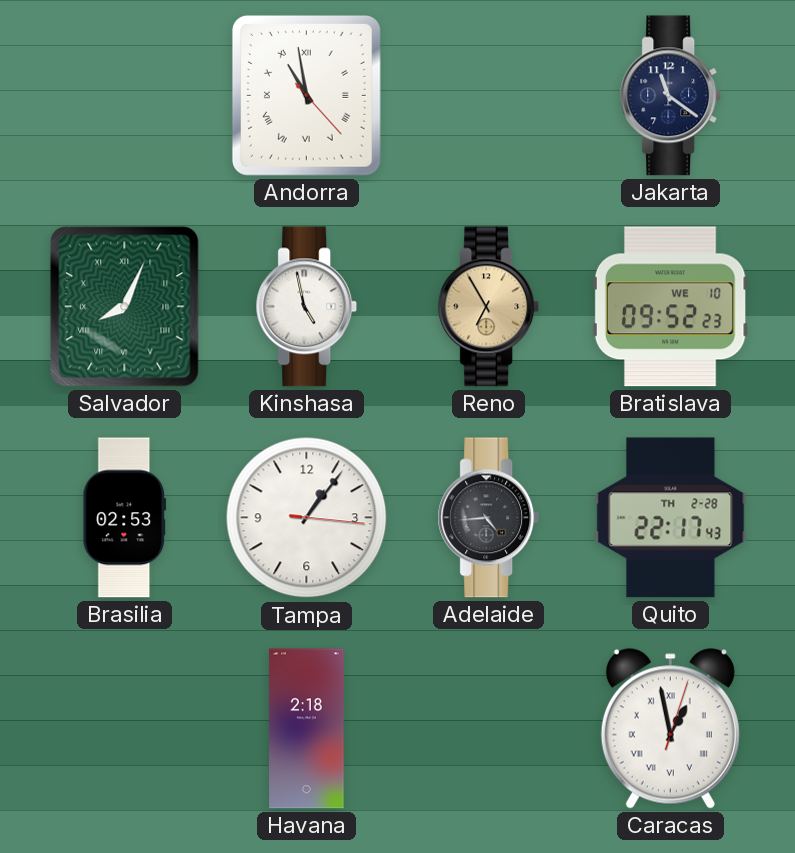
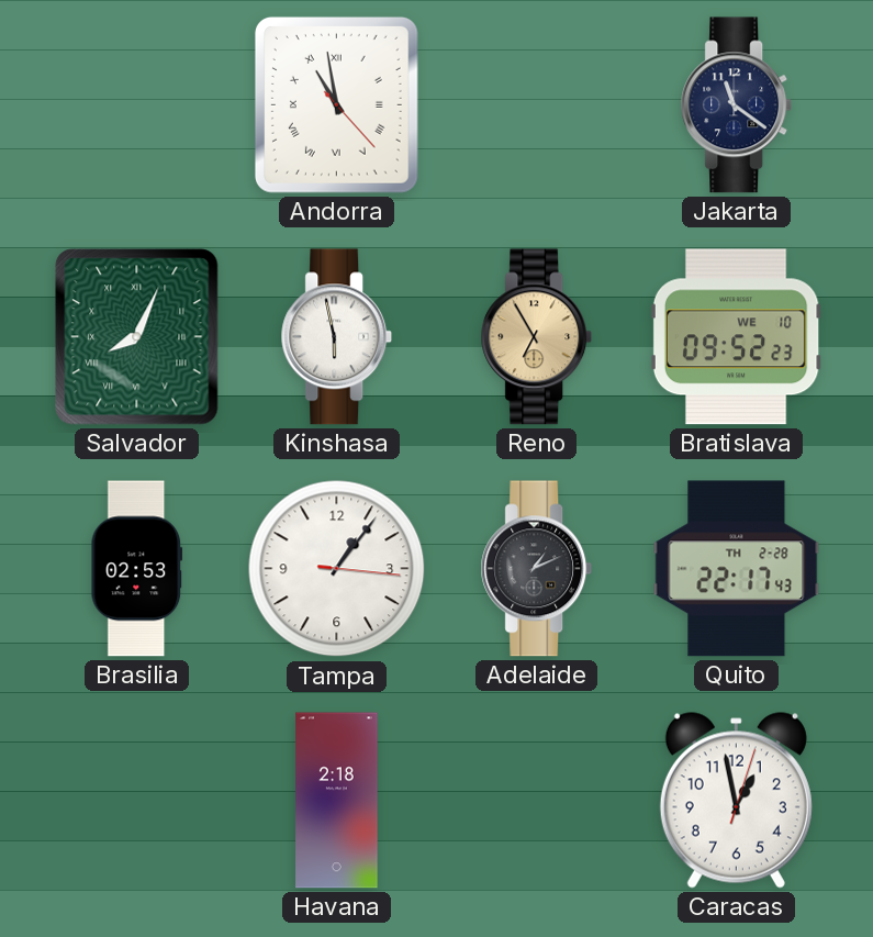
Kinshasa: 4:58 -> 5:58 (337, 337)
Adelaide: 4:44 -> 1:11 (537, 569)
Caracas numerals: Roman -> Arabic (736, 801)
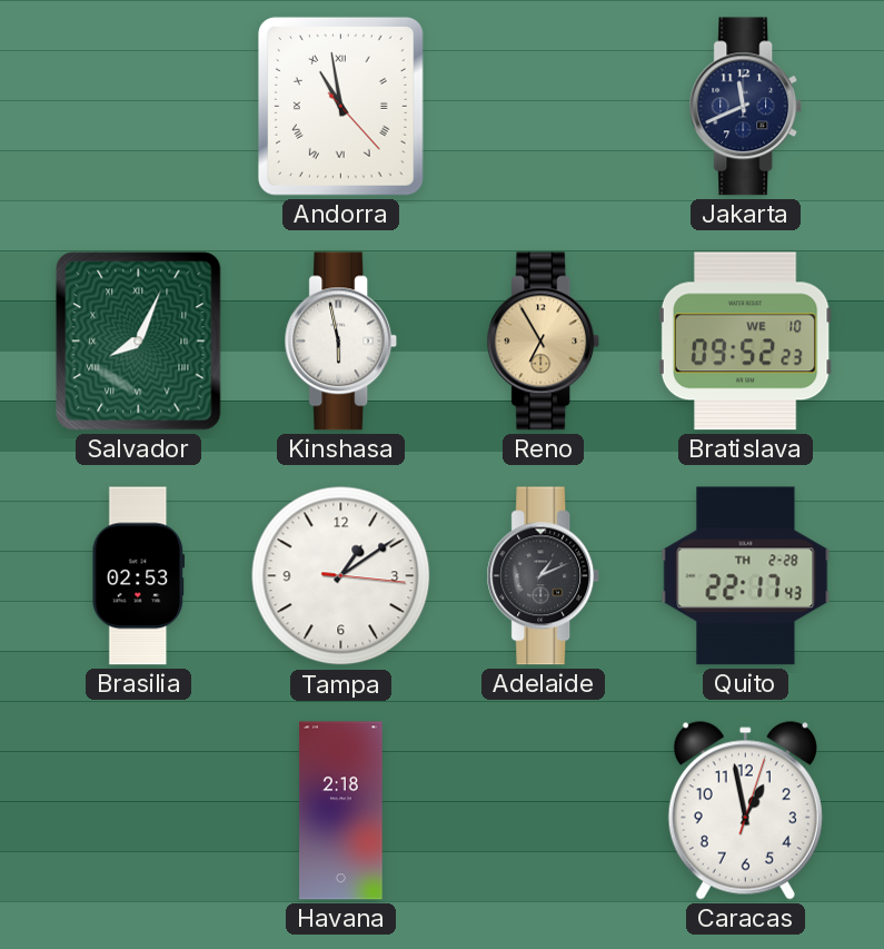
Jakarta: 11:21 -> 11:41 (746, 107)
Tampa: 1:06 -> 1:09 (341, 576)
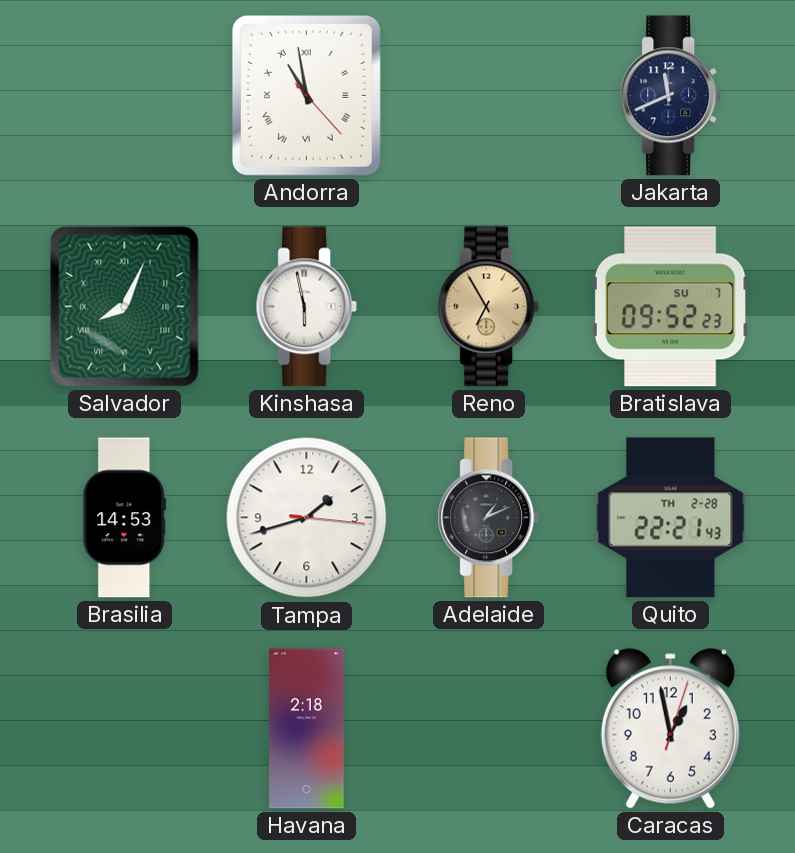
Bratislava date: WE 10 -> SU 7 (670, 307)
Brasilia: 02:53 -> 14:53 (125, 518)
Tampa: 1:09 -> 1:42 (307, 518)
Quito: 22:17 -> 22:21 (671, 518)
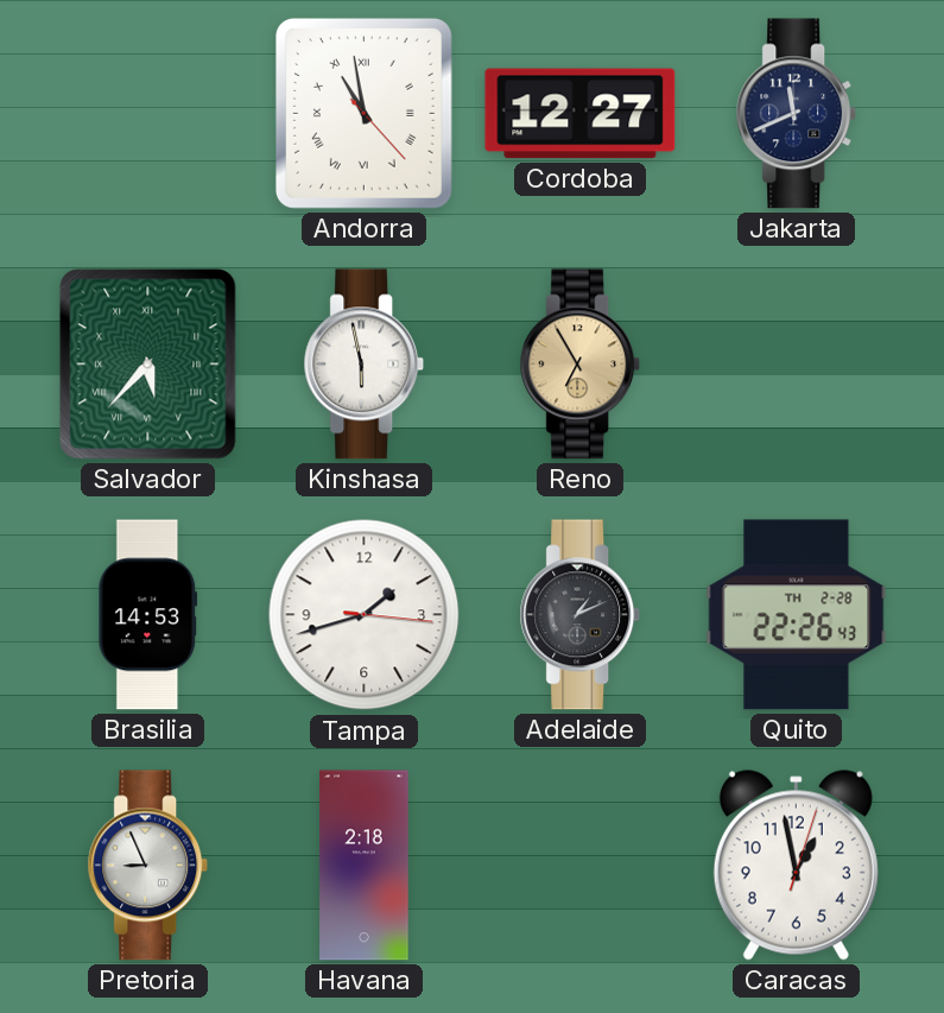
Cordoba: none -> 12:27 (581, 114)
Salvador: 8:04 -> 5:37 (148, 365)
Bratislava: 09:52 -> none (670, 307)
Quito: 22:21 -> 22:26 (797, 615)
Pretoria: none -> 8:56 (148, 866)
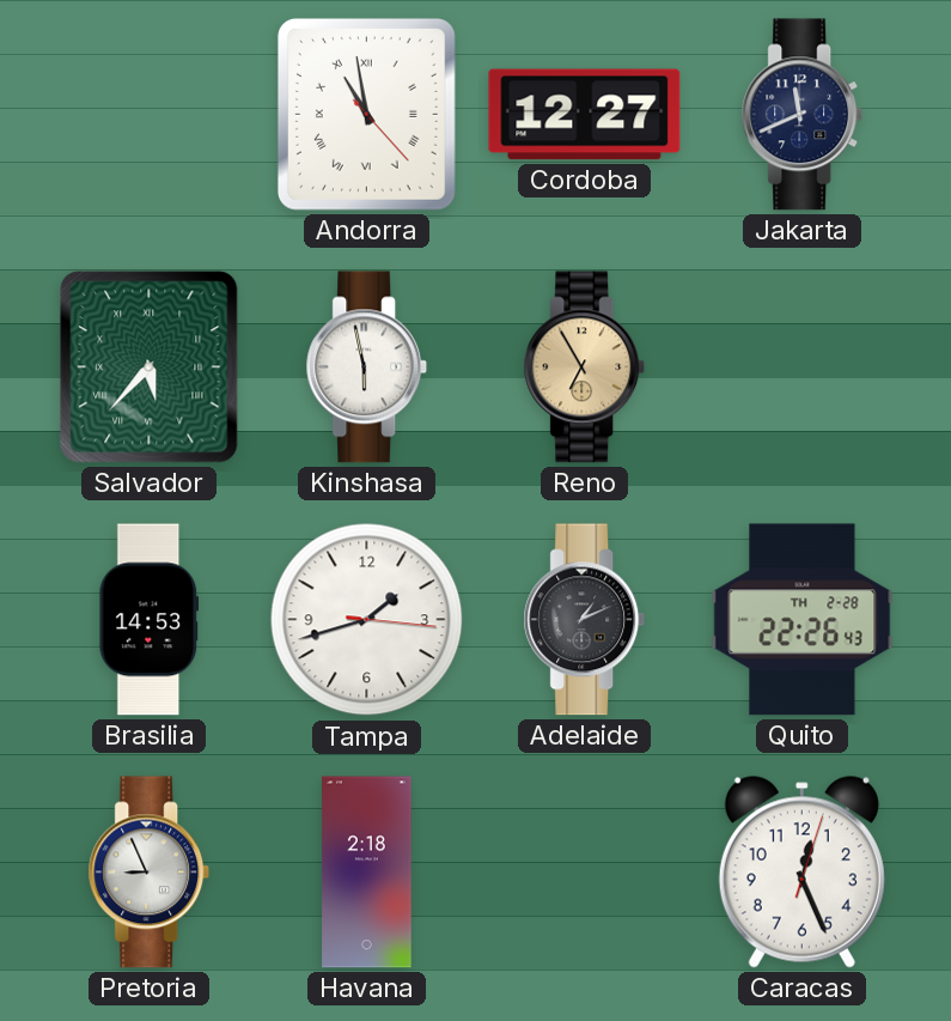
Caracas: 12:58 -> 12:26 (801, 873)
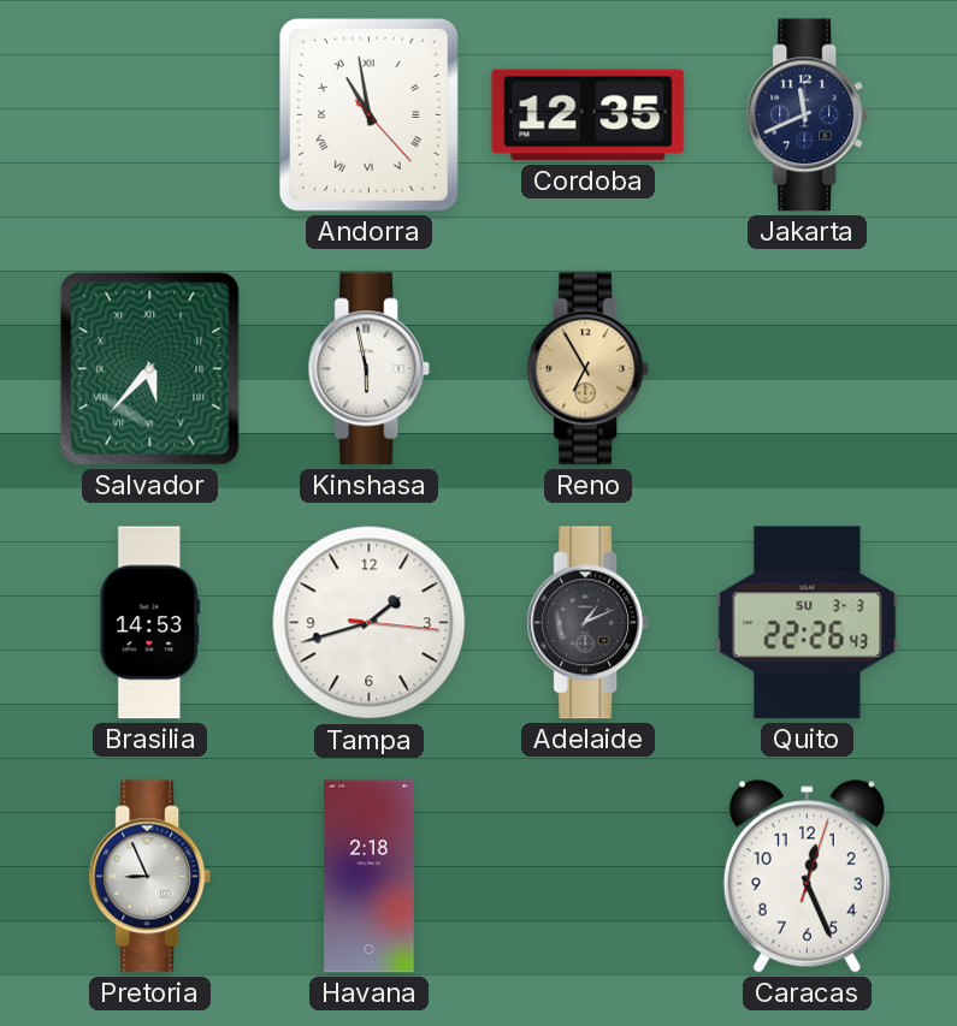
Cordoba: 12:27 -> 12:35 (589, 115)
Quito date: TH 2-28 -> SU 3-3 (808, 623)
